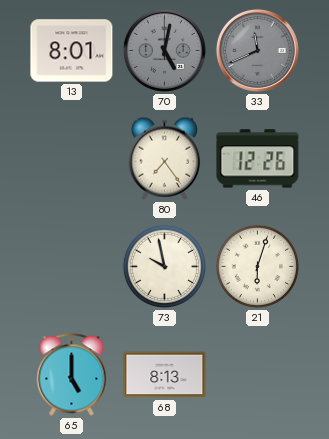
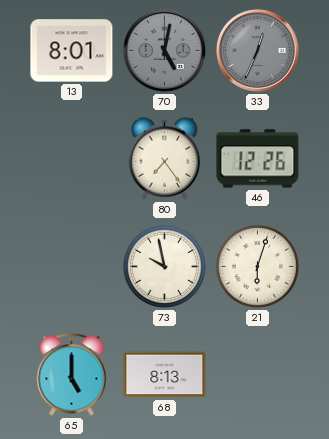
33: 11:41 -> 12:34 (257, 50)
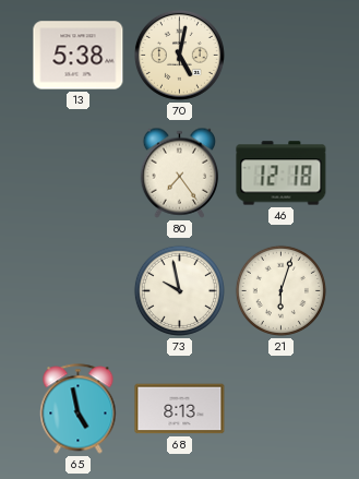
13: 8:01 -> 5:38 (79, 56)
70 dial: grey -> cream (179, 55)
33: 12:34 -> none (257, 50)
46: 12:26 -> 12:18 (282, 173)
65: 5:00 -> 4:58 (79, 409)
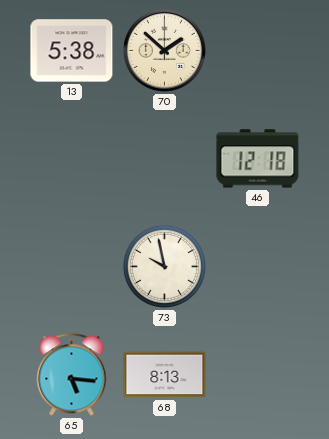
70: 5:02 -> 1:52 (164, 50)
80: 7:24 -> none (180, 172)
21: 6:03 -> none (280, 290)
65: 4:58 -> 5:16 (72, 375)
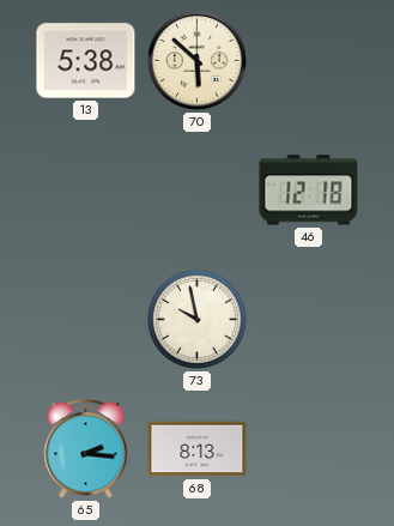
70: 1:52 -> 5:52 (196, 60)
65: 5:16 -> 2:16 (86, 449)
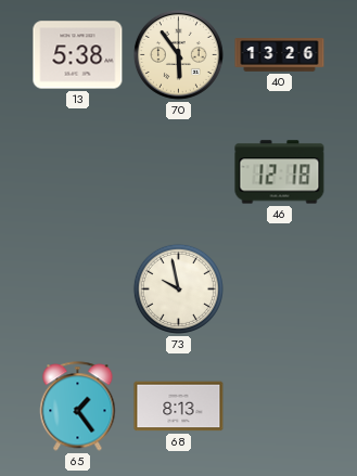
70: 5:52 -> 5:54 (178, 54)
40: none -> 13:26 (280, 55)
65: 2:16 -> 1:24 (78, 407)
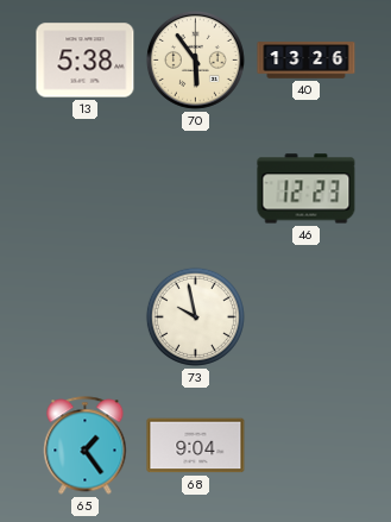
46: 12:18 -> 12:23 (307, 189)
68: 8:13 -> 9:04 (196, 446)
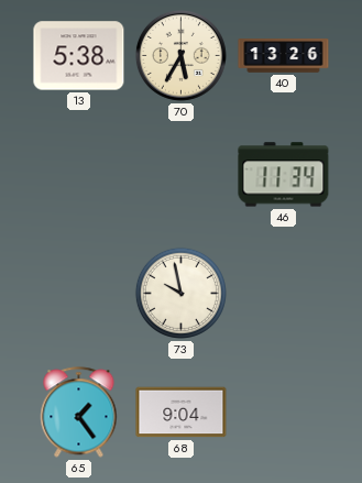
70: 5:54 -> 5:35 (180, 55)
46: 12:23 -> 11:34 (284, 175)
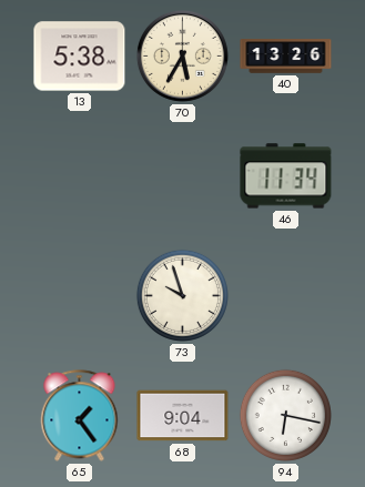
73: 9:58 -> 9:57 (182, 295)
94: none -> 6:17 (285, 415)
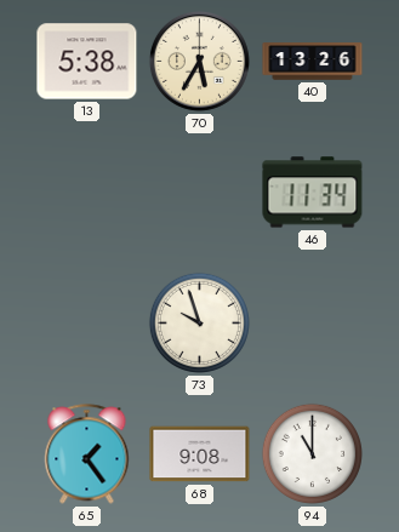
68: 9:04 -> 9:08 (200, 454)
94: 6:17 -> 11:00 (312, 453)
